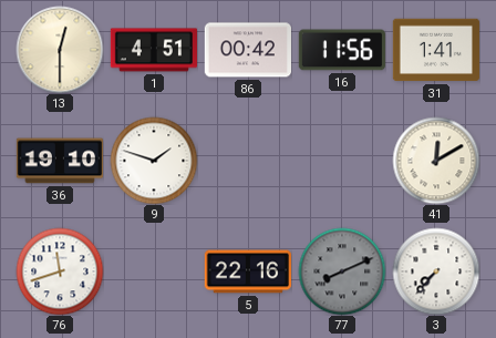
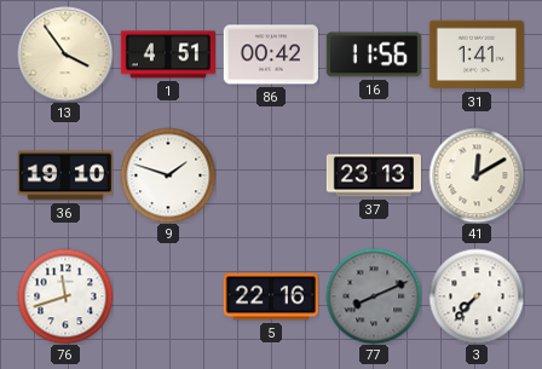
13: 12:30 -> 3:54 (65, 54)
37: none -> 23:13 (373, 175)
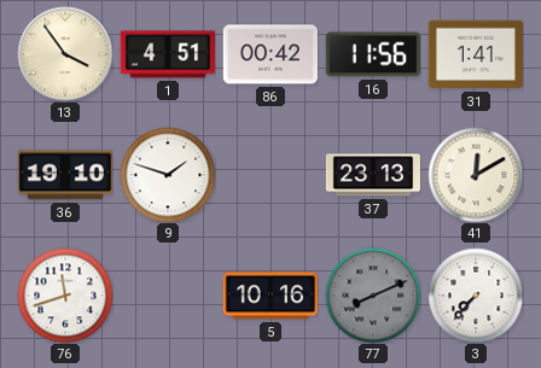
5: 22:16 -> 10:16 (270, 296)
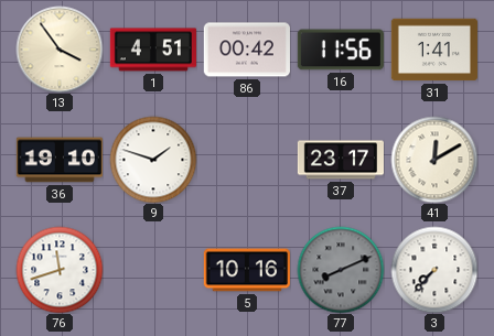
37: 23:13 -> 23:17 (340, 160)
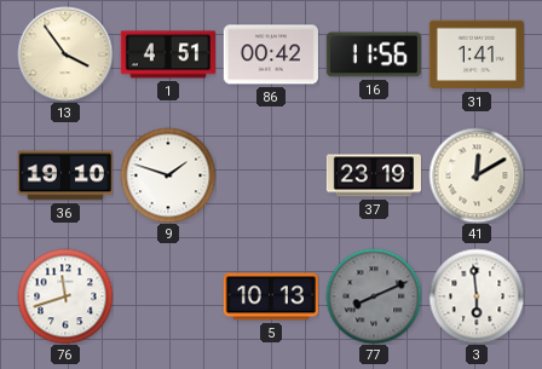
37: 23:17 -> 23:19 (373, 175)
5: 10:16 -> 10:13 (271, 296)
3: 7:37 -> 5:59 (477, 296)
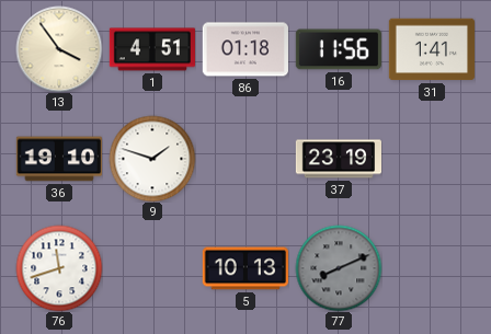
86: 00:42 -> 01:18 (245, 49)
41: 12:10 -> none (477, 175)
3: 5:59 -> none (477, 296)
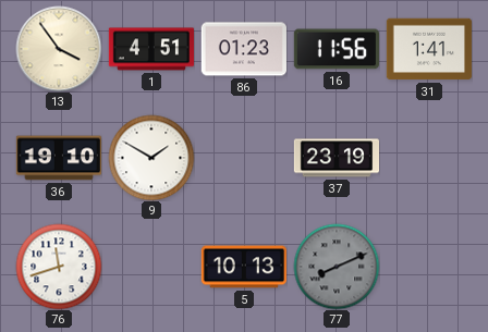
86: 01:18 -> 01:23 (244, 49)
9: 1:48 -> 1:50 (151, 158)
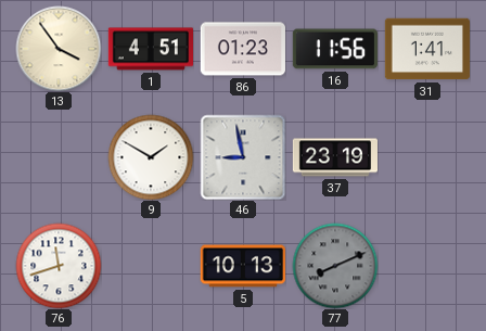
36: 19:10 -> none (58, 158)
46: none -> 8:58 (243, 157)
